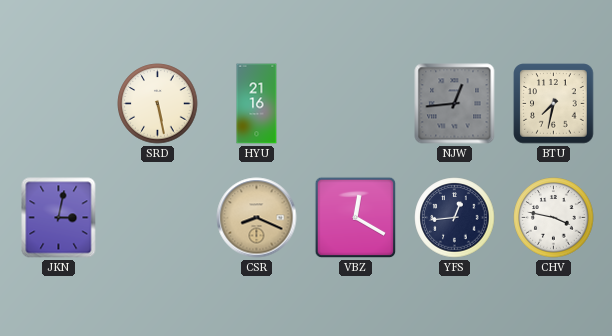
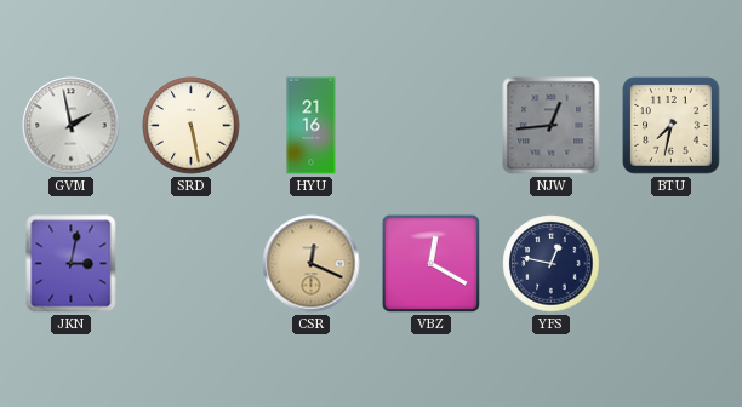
GVM: none -> 1:58 (72, 126)
CSR: 8:19 -> 12:19 (312, 264)
YFS: 12:44 -> 12:47 (552, 264)
CHV: 3:47 -> none (554, 218)
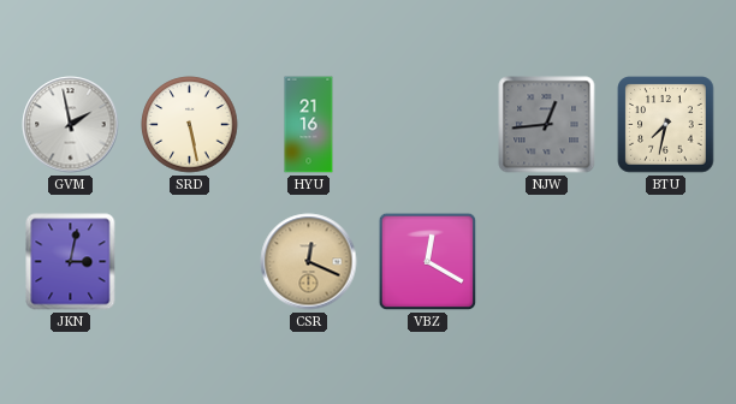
YFS: 12:47 -> none (552, 264)
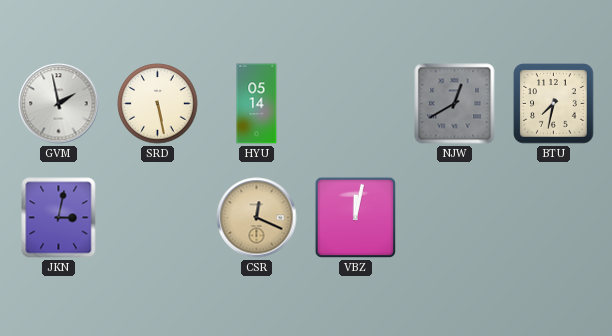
HYU: 21:16 -> 05:14 (257, 104)
NJW: 12:44 -> 12:40 (455, 104)
VBZ: 12:20 -> 12:02 (356, 218)
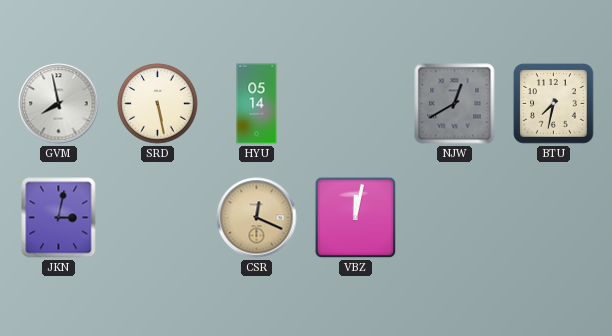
GVM: 1:58 -> 7:58 (59, 104)
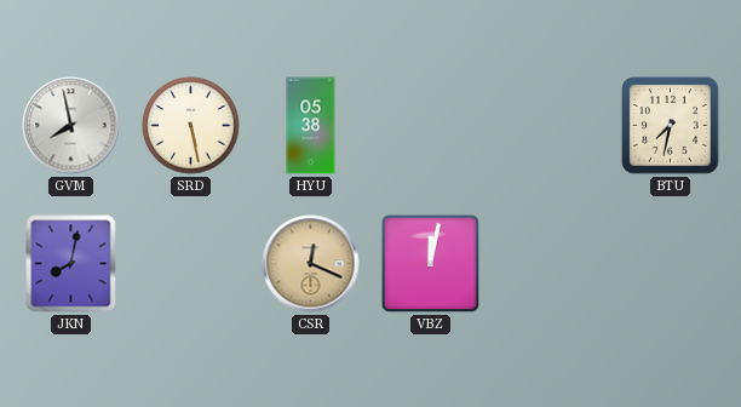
HYU: 05:14 -> 05:38 (311, 126)
NJW: 12:40 -> none (455, 104)
JKN: 3:02 -> 8:02 (71, 264)
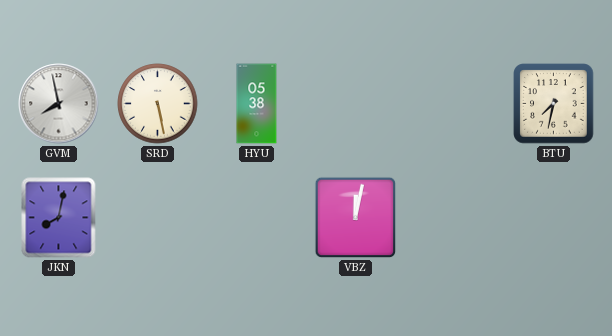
CSR: 12:19 -> none (311, 264)
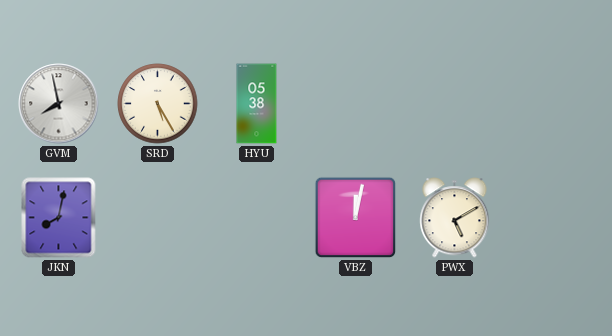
SRD: 5:28 -> 5:25 (158, 104)
BTU: 7:32 -> none (554, 104)
PWX: none -> 5:10 (455, 218)
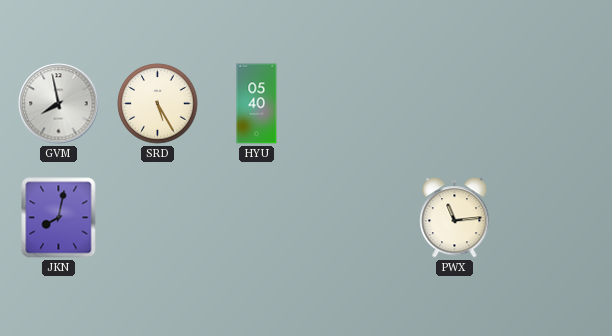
HYU: 05:38 -> 05:40 (257, 104)
VBZ: 12:02 -> none (356, 218)
PWX: 5:10 -> 11:14 (455, 218)
